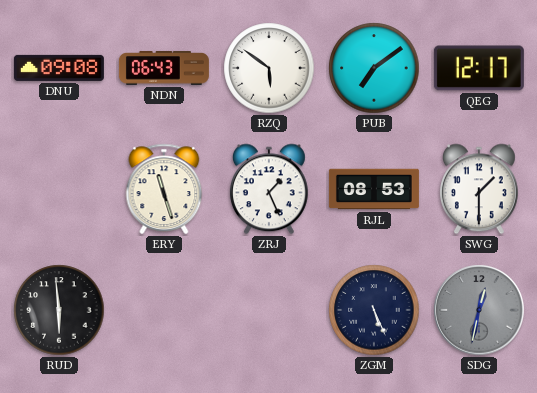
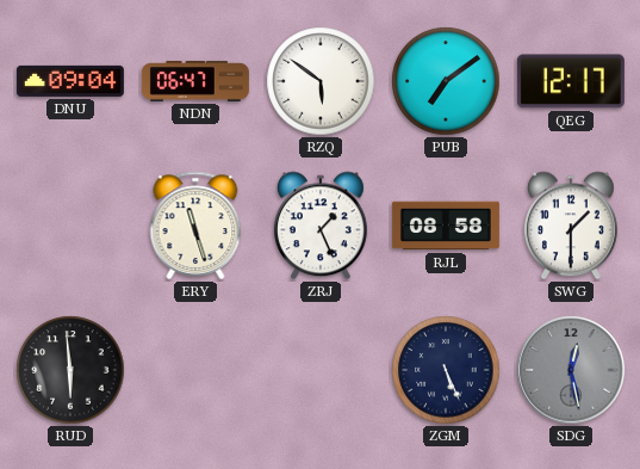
DNU: 09:08 -> 09:04 (70, 81)
NDN: 06:43 -> 06:47 (195, 81)
RJL: 08:53 -> 08:58 (446, 226)
SDG: 12:32 -> 12:28 (571, 370)
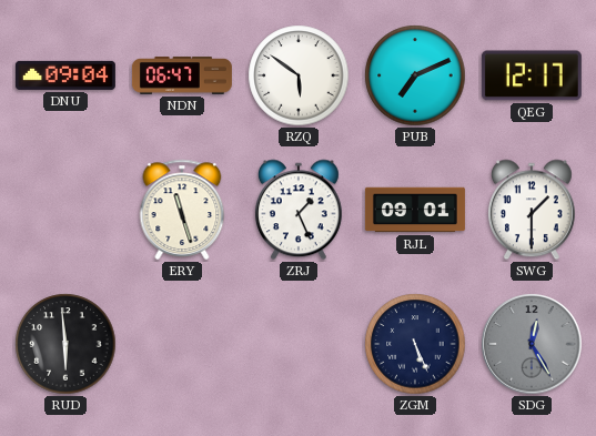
PUB: 7:09 -> 7:11 (415, 75)
RJL: 08:58 -> 09:01 (415, 210)
SDG: 12:28 -> 12:25 (532, 344)
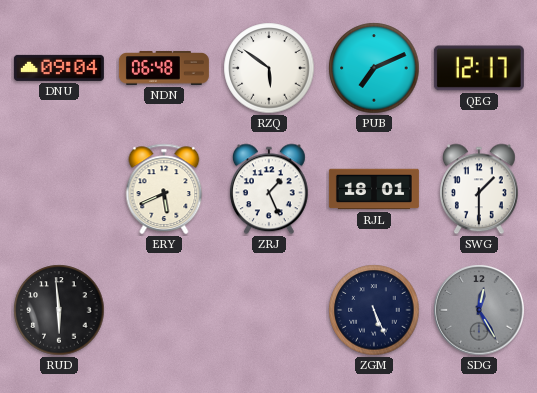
NDN: 06:47 -> 06:48 (164, 68)
ERY: 11:27 -> 5:41 (164, 189)
RJL: 09:01 -> 18:01 (374, 189)
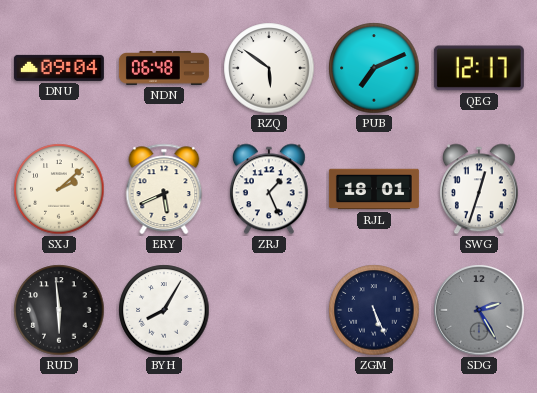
SXJ: none -> 2:08 (59, 189)
SWG: 1:30 -> 12:33 (479, 189)
BYH: none -> 8:05 (164, 310)
SDG: 12:25 -> 2:25 (479, 310)
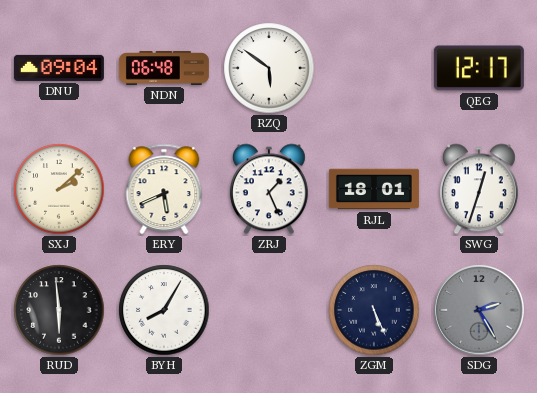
PUB: 7:11 -> none (374, 68)
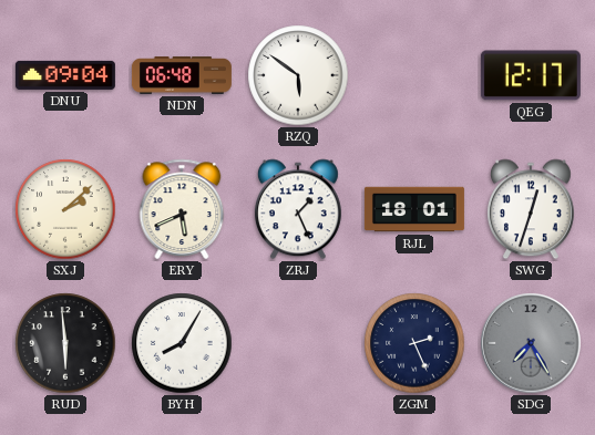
ZGM: 5:26 -> 2:26 (414, 343)
SDG: 2:25 -> 7:25 (531, 343)
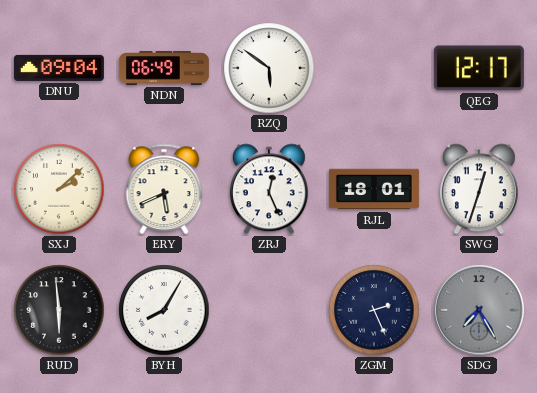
NDN: 06:48 -> 06:49 (164, 68)
ZRJ: 1:26 -> 12:26 (269, 189)
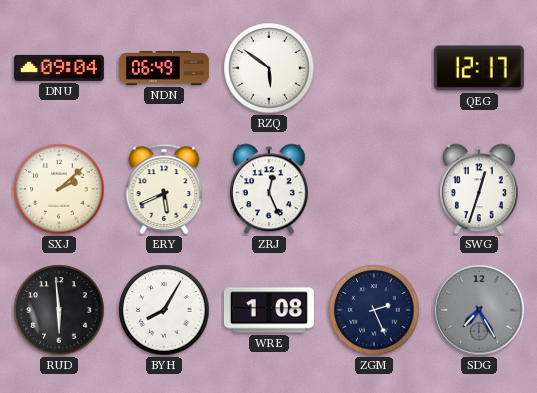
RJL: 18:01 -> none (374, 189)
WRE: none -> 1:08 (269, 310)
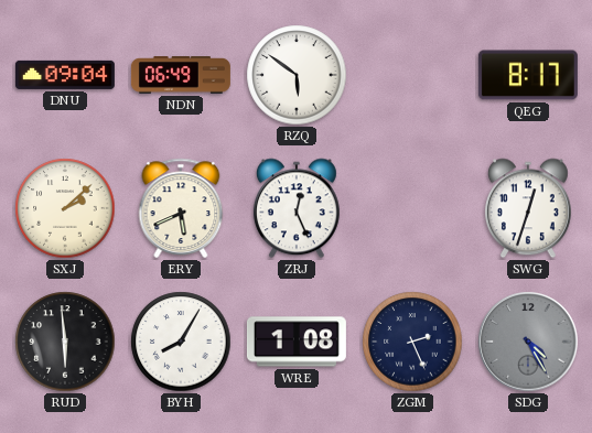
QEG: 12:17 -> 8:17 (528, 75)
SDG: 7:25 -> 4:25 (528, 342)
